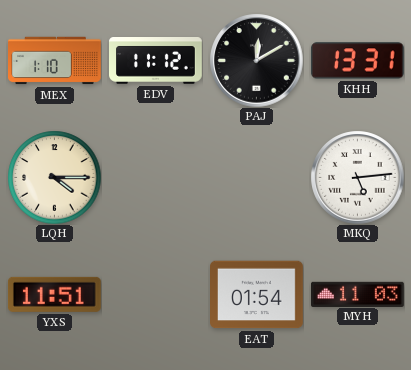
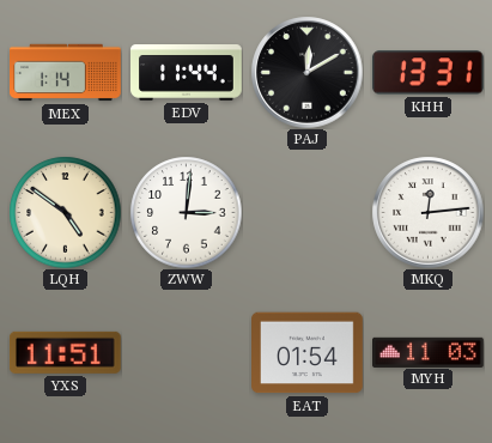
MEX: 1:10 -> 1:14 (66, 73)
EDV: 11:12 -> 11:44 (187, 73)
LQH: 4:15 -> 4:51 (65, 212)
ZWW: none -> 3:01 (186, 212)
MKQ: 5:14 -> 12:14 (427, 212)
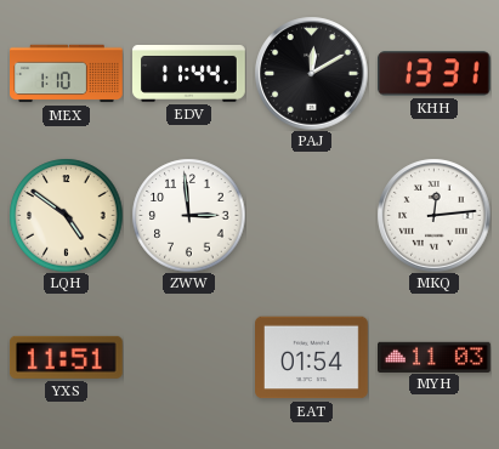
MEX: 1:14 -> 1:10 (67, 74)
ZWW: 3:01 -> 2:59 (188, 215)
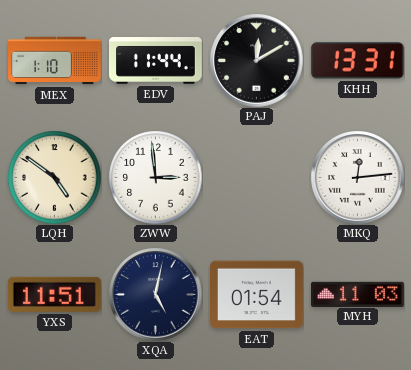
XQA: none -> 5:02 (155, 294)
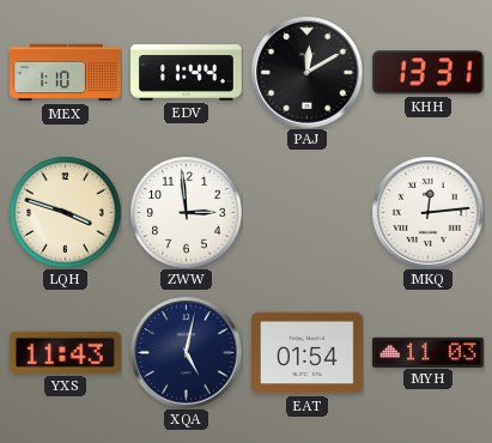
LQH: 4:51 -> 3:48 (65, 212)
YXS: 11:51 -> 11:43 (65, 352)
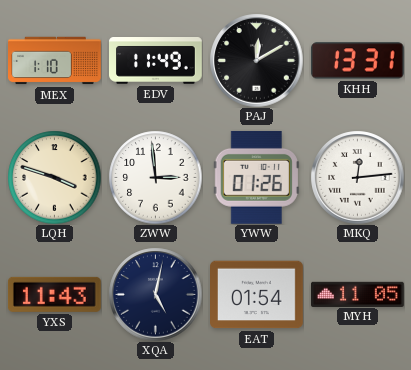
EDV: 11:44 -> 11:49 (156, 61)
YWW: none -> 01:26 (256, 177)
MYH: 11:03 -> 11:05 (358, 294)
